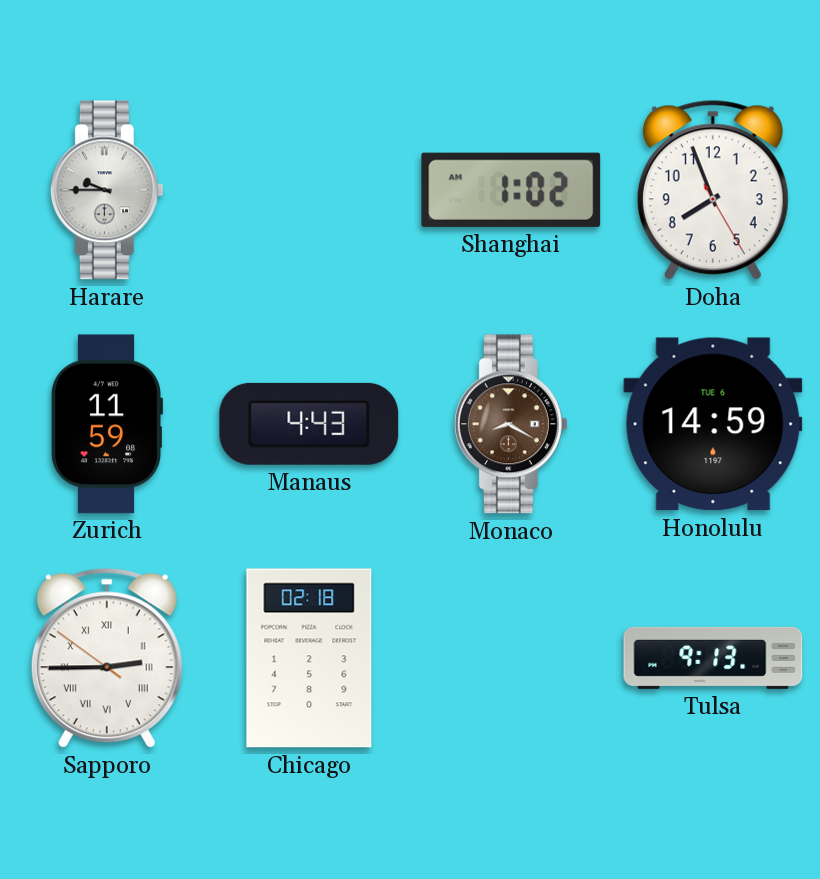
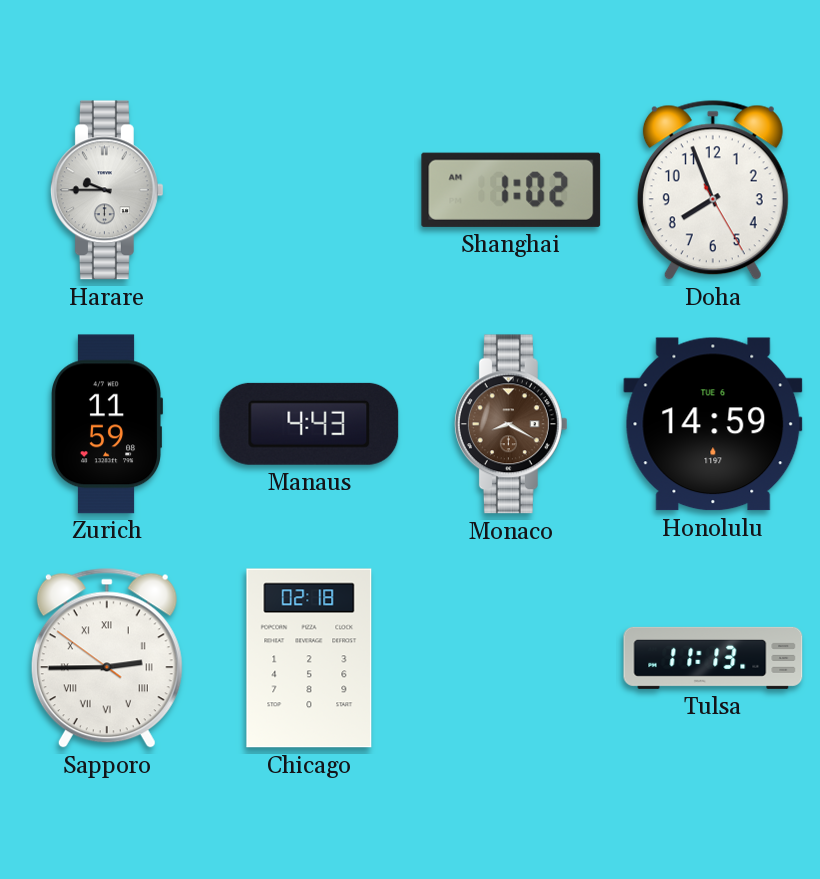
Tulsa: 9:13 -> 11:13 (713, 658)
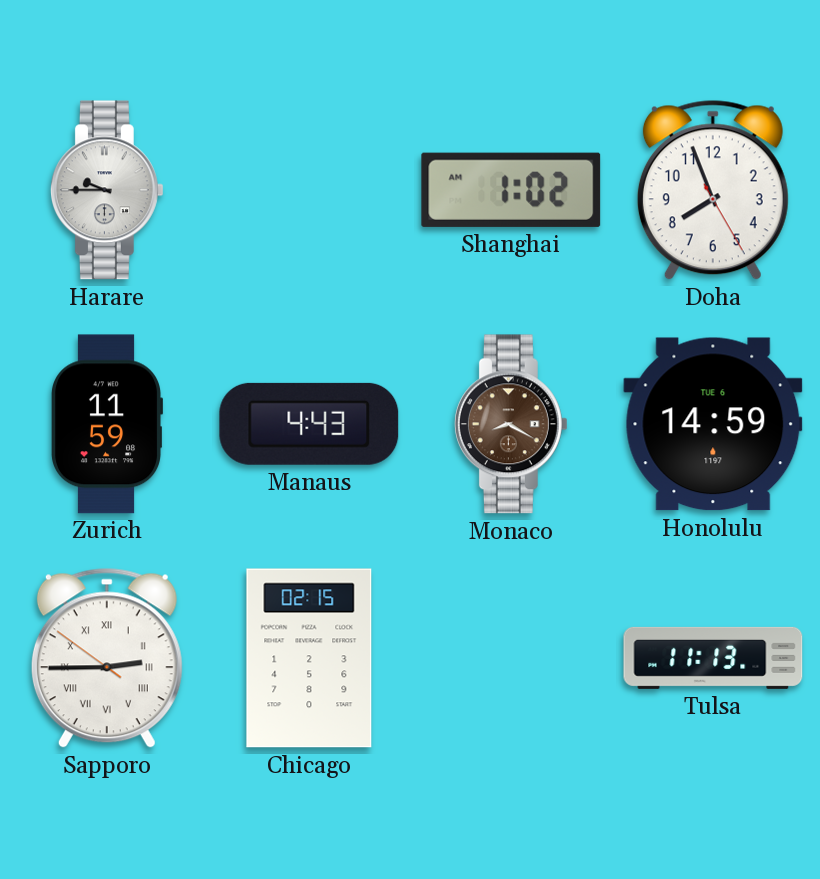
Chicago: 02:18 -> 02:15 (309, 658)
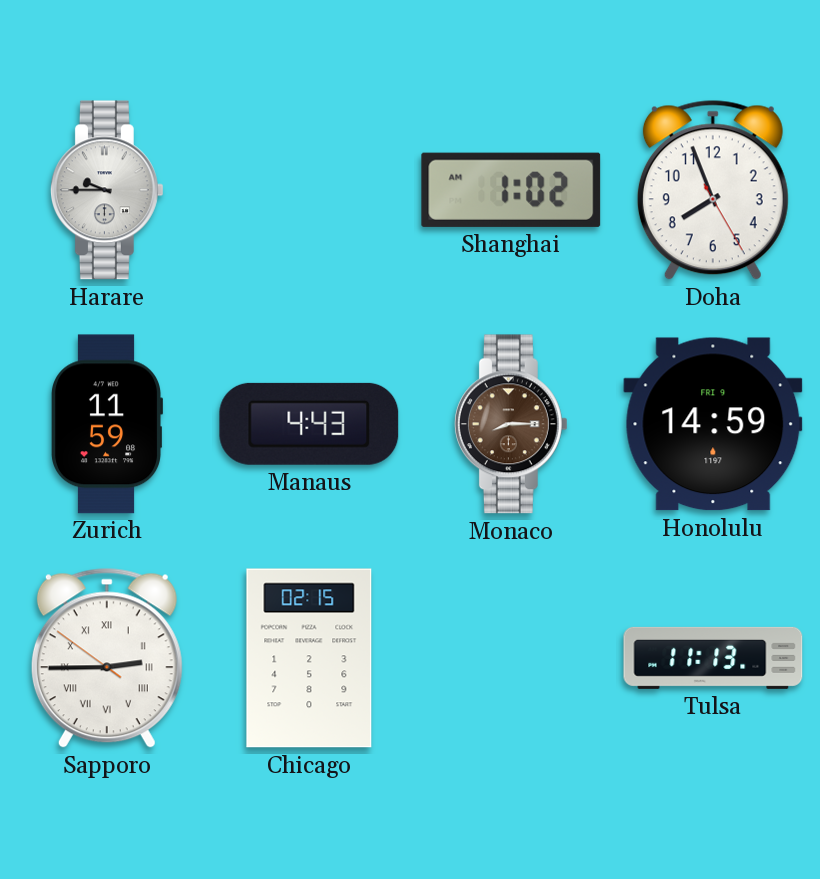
Monaco: 8:20 -> 8:15 (511, 424)
Honolulu date: TUE 6 -> FRI 9 (713, 424)
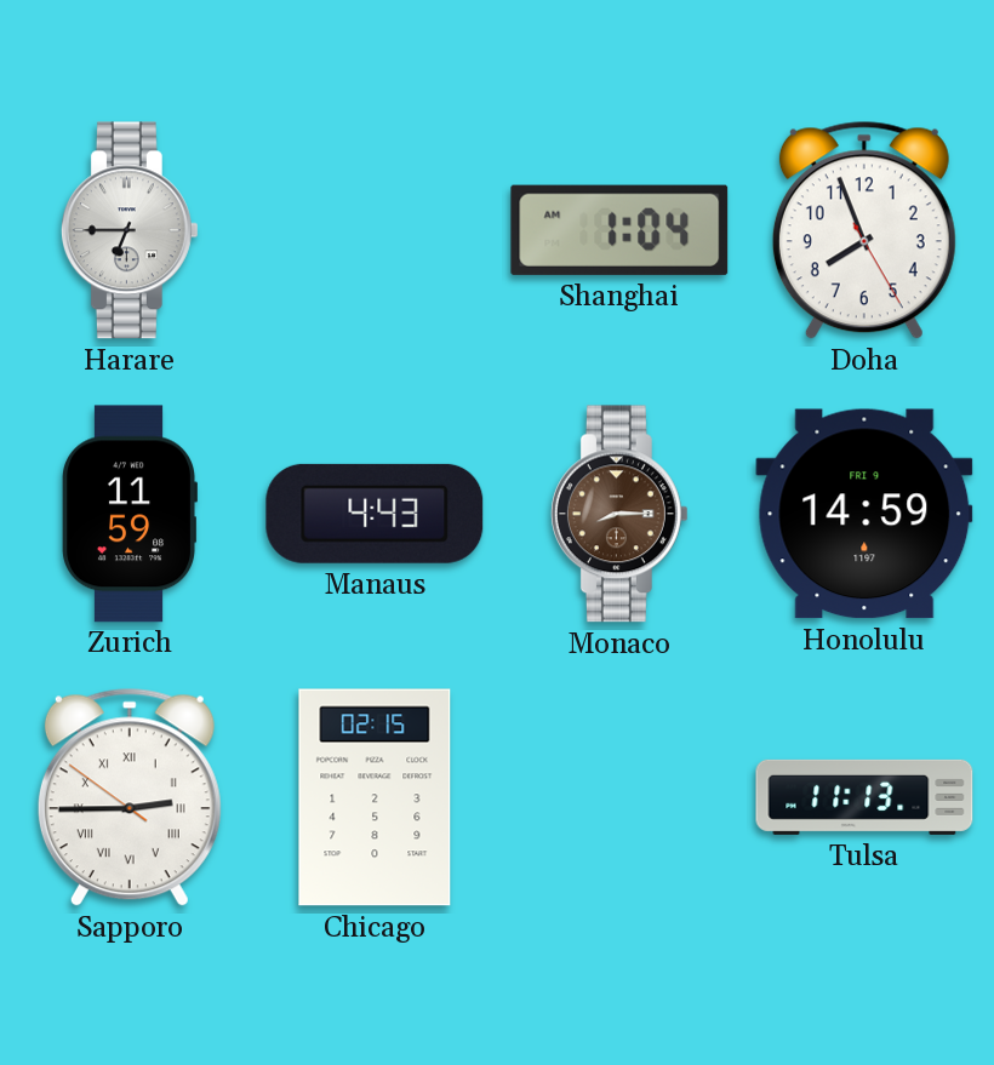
Harare: 9:45 -> 6:45 (130, 230)
Shanghai: 1:02 -> 1:04 (619, 230)
